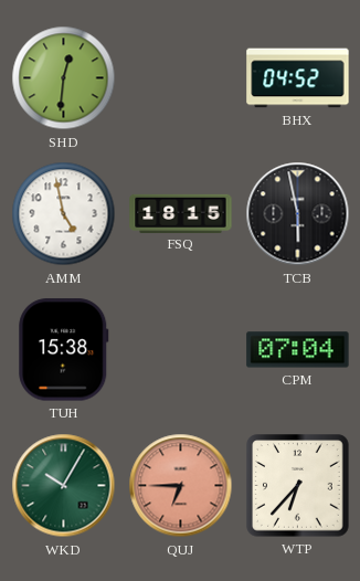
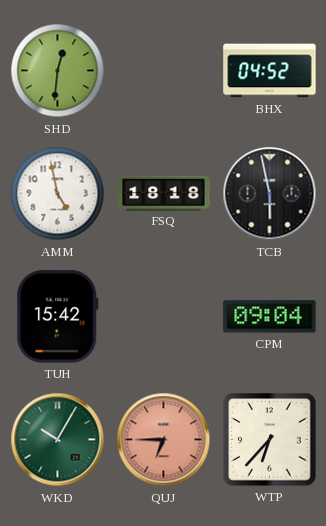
FSQ: 18:15 -> 18:18 (164, 193)
TUH: 15:38 -> 15:42 (58, 317)
CPM: 07:04 -> 09:04 (270, 317)
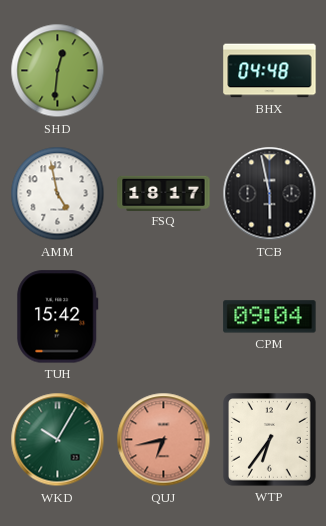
BHX: 04:52 -> 04:48 (270, 71)
FSQ: 18:18 -> 18:17 (164, 193)
QUJ: 6:45 -> 6:43 (164, 440)
WTP: 6:37 -> 6:36 (270, 440)
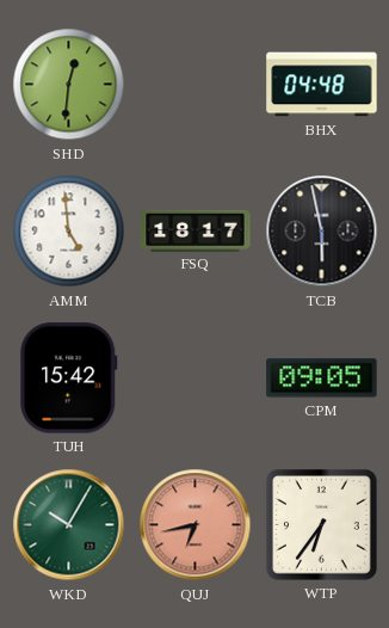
AMM: 4:58 -> 4:59 (69, 232)
CPM: 09:04 -> 09:05 (322, 378)
